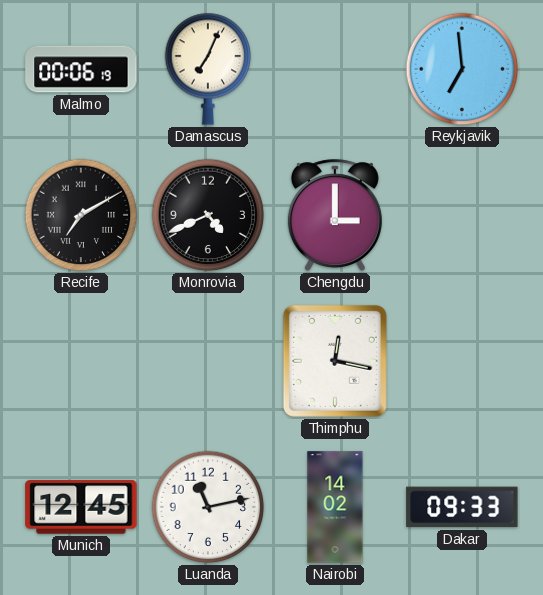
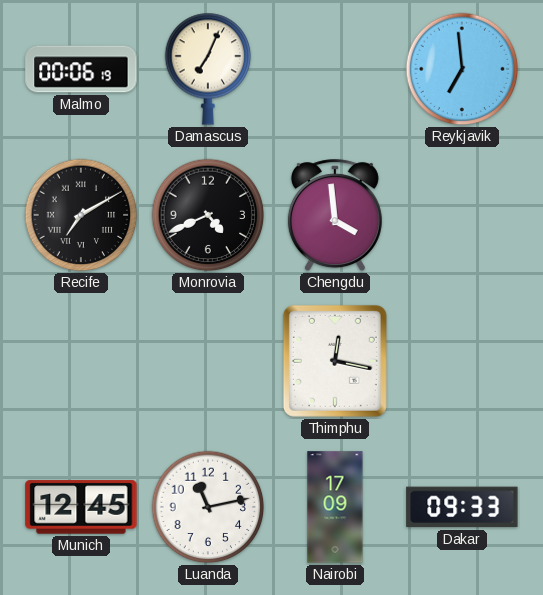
Chengdu: 3:00 -> 3:59 (335, 216)
Nairobi: 14:02 -> 17:09 (335, 507)
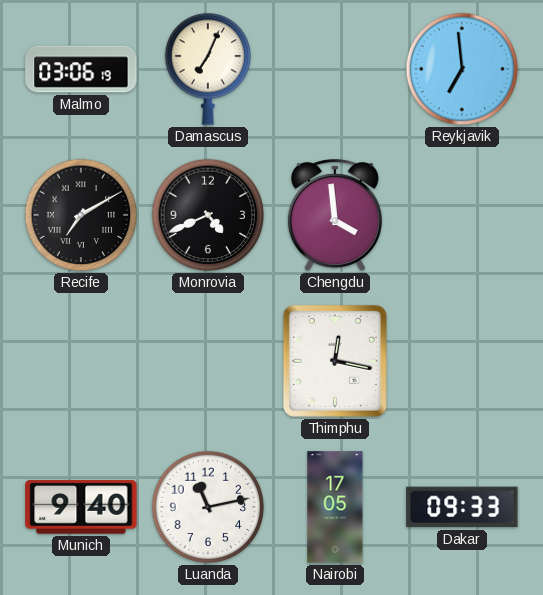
Malmo: 00:06 -> 03:06 (81, 69)
Munich: 12:45 -> 9:40 (81, 507)
Nairobi: 17:09 -> 17:05 (335, 507)
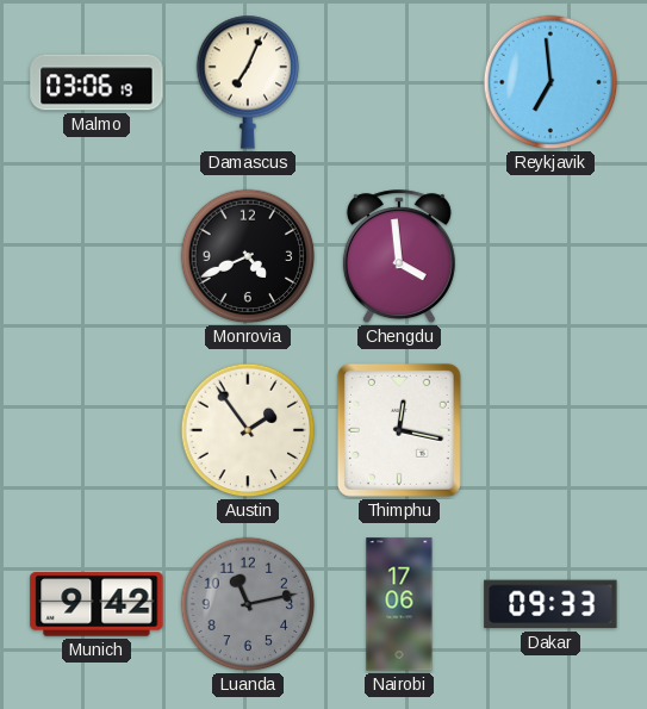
Recife: 7:10 -> none (81, 215)
Austin: none -> 1:54 (248, 430)
Munich: 9:40 -> 9:42 (97, 604)
Luanda dial: white -> grey (248, 604)
Nairobi: 17:05 -> 17:06 (399, 604)
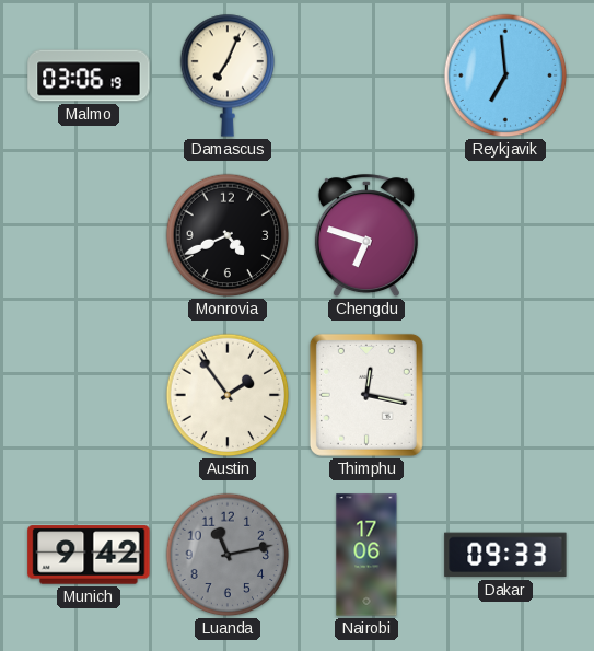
Chengdu: 3:59 -> 6:48 (366, 236)
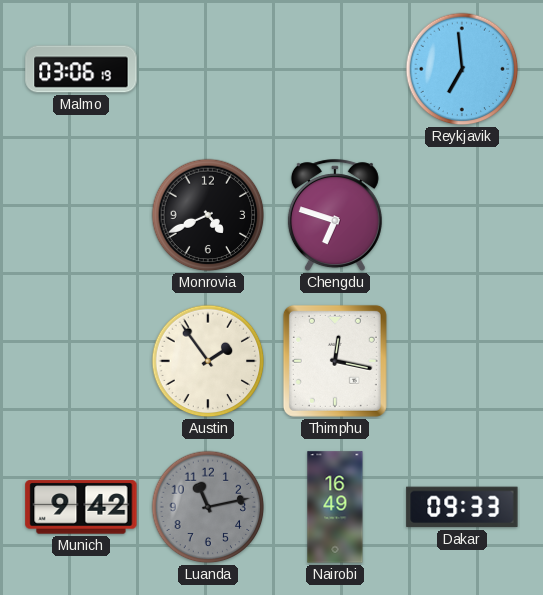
Damascus: 7:04 -> none (228, 75)
Nairobi: 17:06 -> 16:49 (335, 507)
